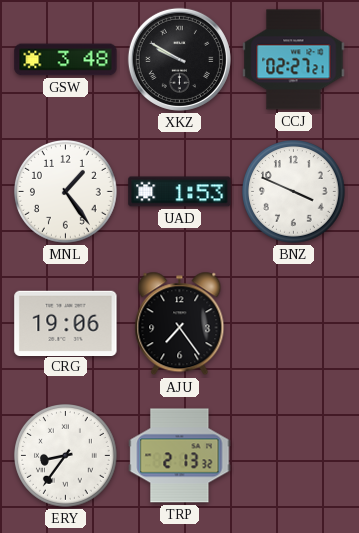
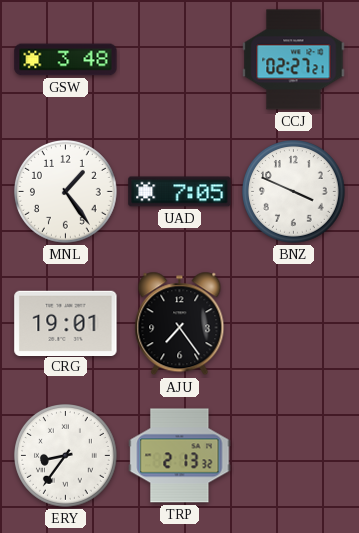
XKZ: 9:50 -> none (179, 59)
UAD: 1:53 -> 7:05 (180, 192)
CRG: 19:06 -> 19:01 (66, 323)
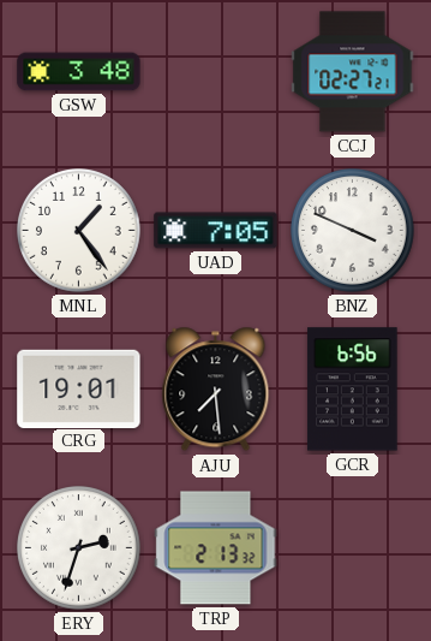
AJU: 7:24 -> 7:29 (216, 390)
GCR: none -> 6:56 (353, 390)
ERY: 8:36 -> 2:33 (79, 548)
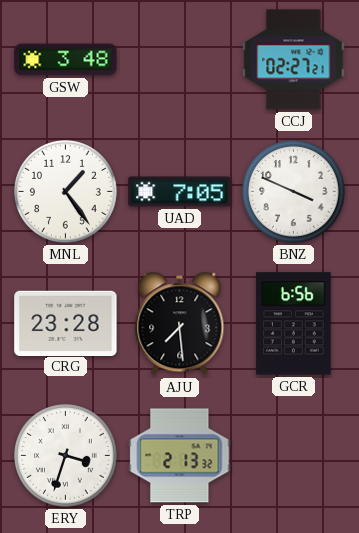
CRG: 19:01 -> 23:28 (66, 323)
ERY: 2:33 -> 3:33 (66, 456)
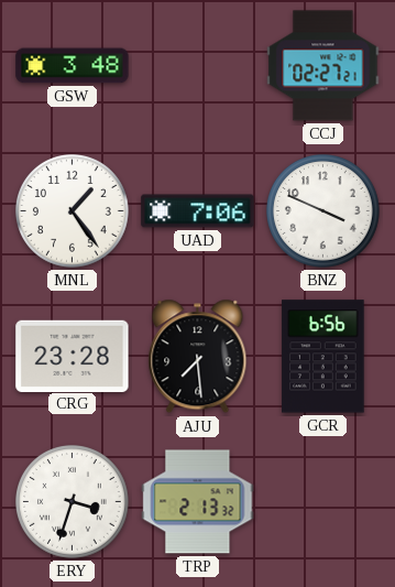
UAD: 7:05 -> 7:06 (198, 211)
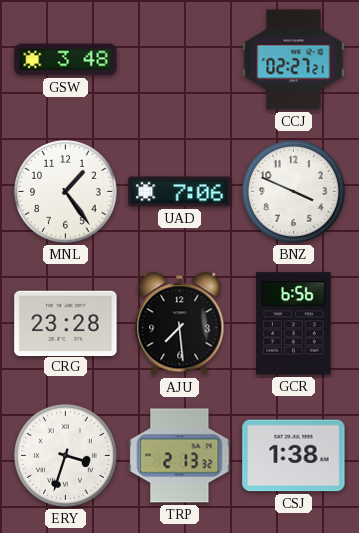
CSJ: none -> 1:38 (294, 456)
